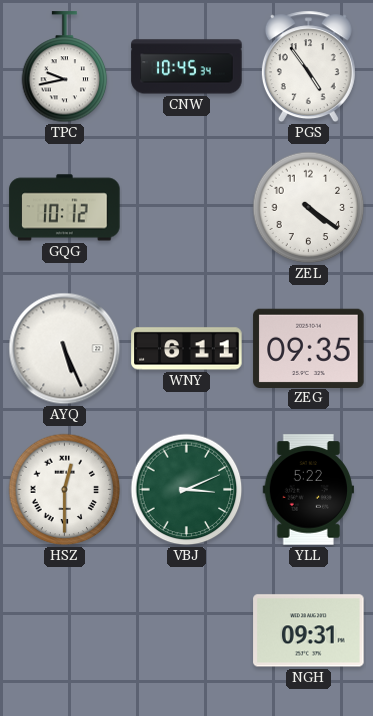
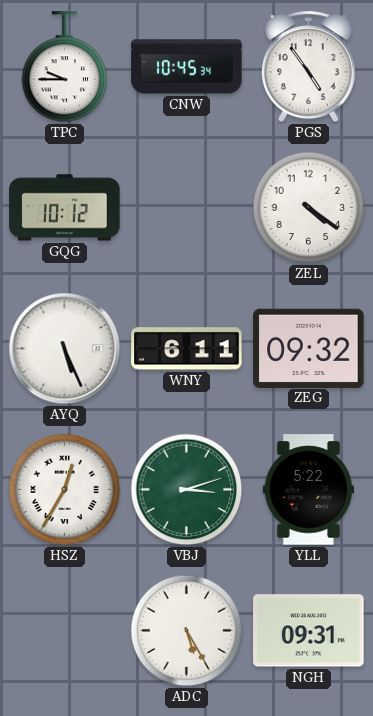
TPC: 9:43 -> 9:45 (65, 67)
ZEG: 09:35 -> 09:32 (309, 348)
HSZ: 12:30 -> 12:35 (65, 490)
VBJ: 3:11 -> 3:12 (187, 490)
ADC: none -> 5:25 (187, 631)
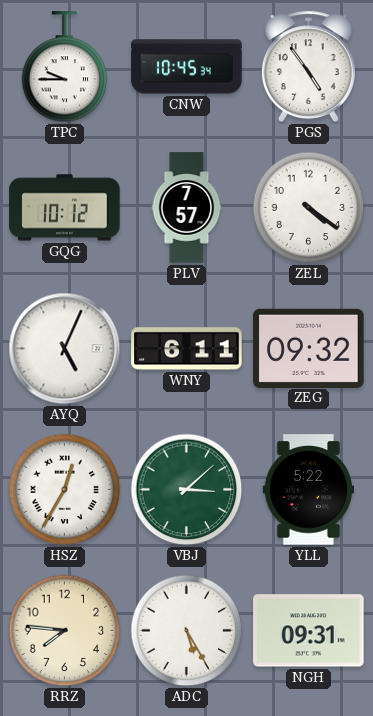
PLV: none -> 7:57 (187, 208)
AYQ: 5:26 -> 5:04 (65, 349)
VBJ: 3:12 -> 3:08 (187, 490)
RRZ: none -> 7:46 (65, 631)
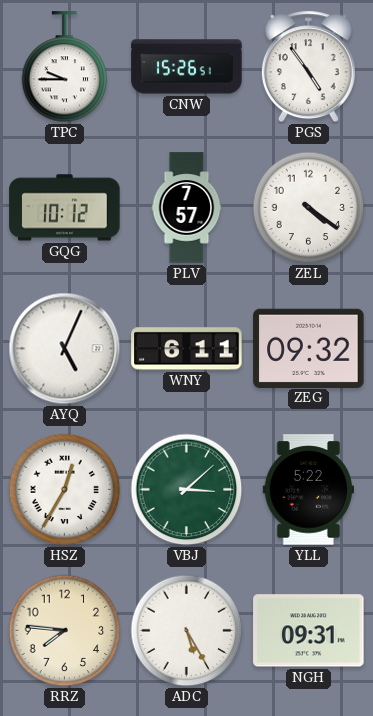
CNW: 10:45 -> 15:26 (187, 67)
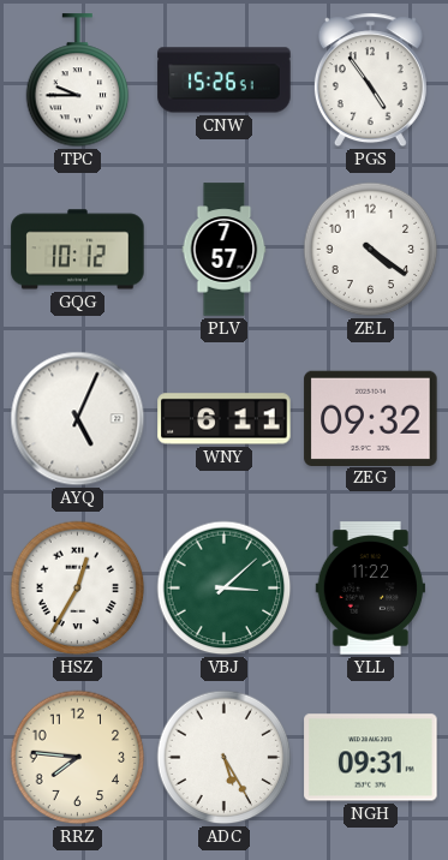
YLL: 5:22 -> 11:22 (370, 589)
